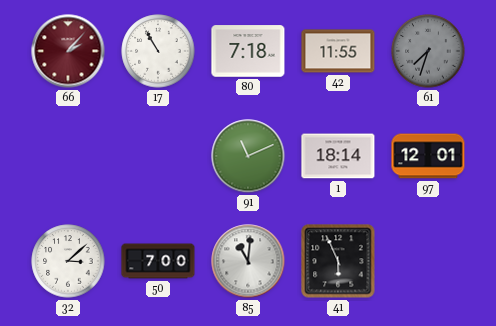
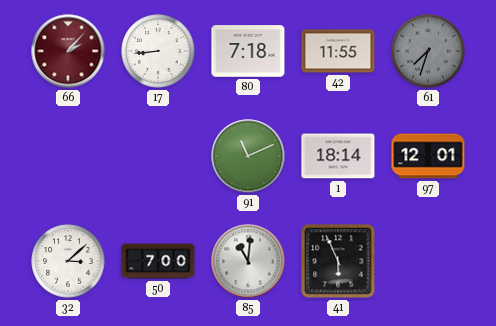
17: 10:55 -> 8:44 (158, 51)
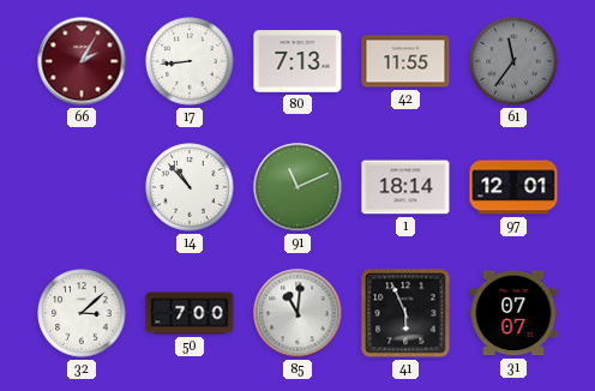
66: 2:07 -> 2:05 (82, 61)
80: 7:18 -> 7:13 (297, 61)
61: 7:33 -> 11:36 (513, 61)
14: none -> 10:53 (190, 187)
31: none -> 07:07 (513, 313)
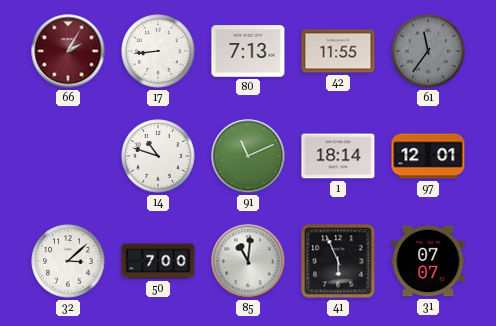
14: 10:53 -> 10:48 (158, 156)
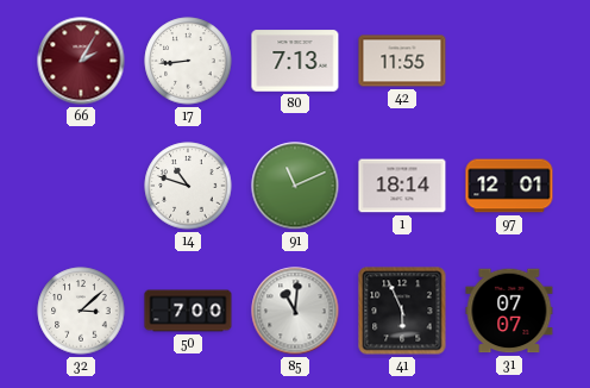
61: 11:36 -> none (428, 51)
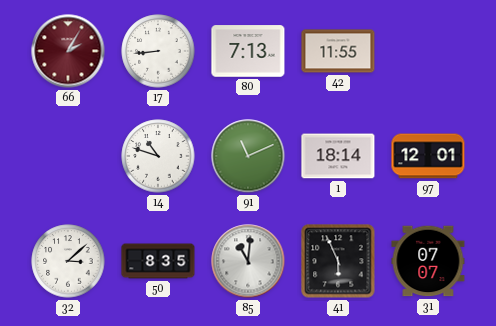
50: 7:00 -> 8:35 (158, 261)
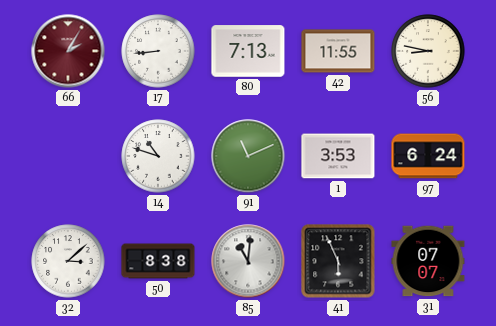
56: none -> 8:47 (428, 51)
1: 18:14 -> 3:53 (338, 156)
97: 12:01 -> 6:24 (428, 156)
50: 8:35 -> 8:38 (158, 261)
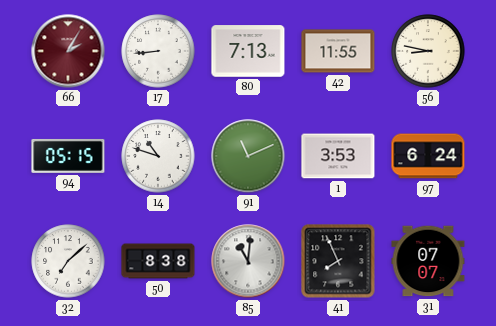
94: none -> 05:15 (68, 156)
32: 3:08 -> 7:08 (68, 261)
41: 5:56 -> 7:56 (338, 261)
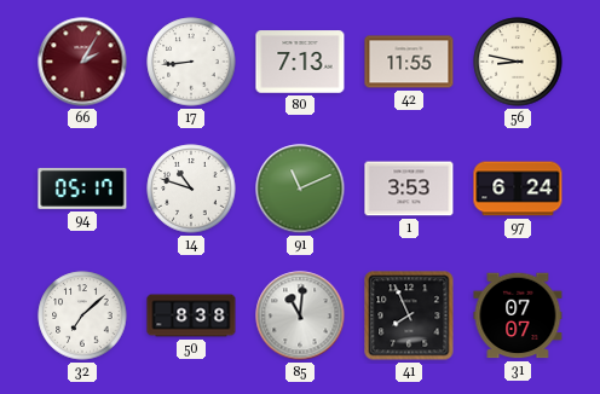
94: 05:15 -> 05:17 (82, 189)
